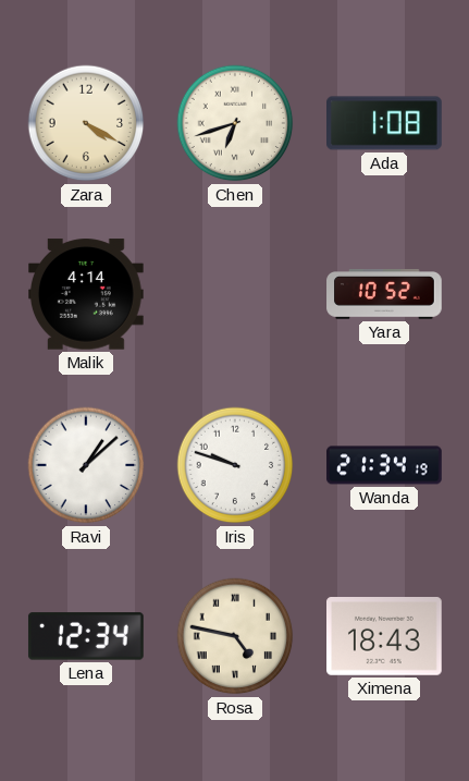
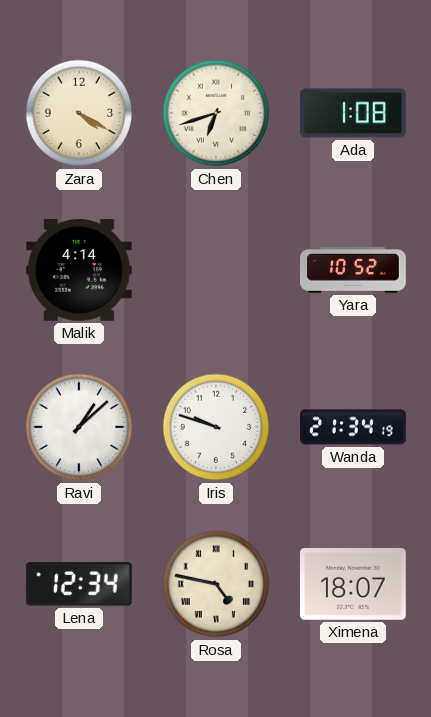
Ximena: 18:43 -> 18:07 (354, 585)
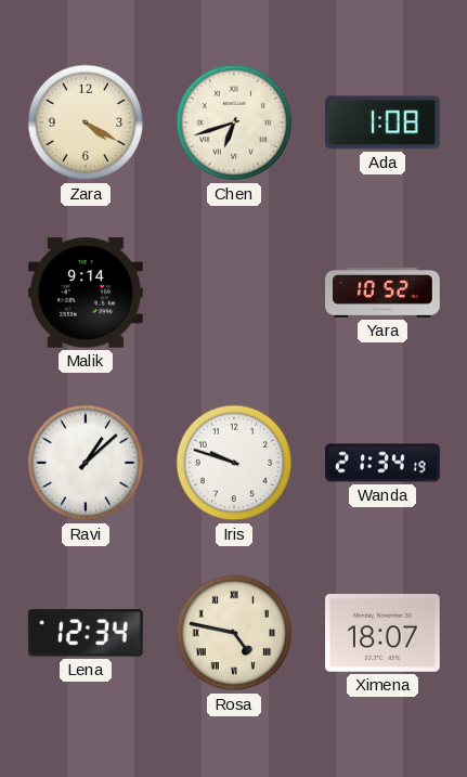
Malik: 4:14 -> 9:14 (87, 293)
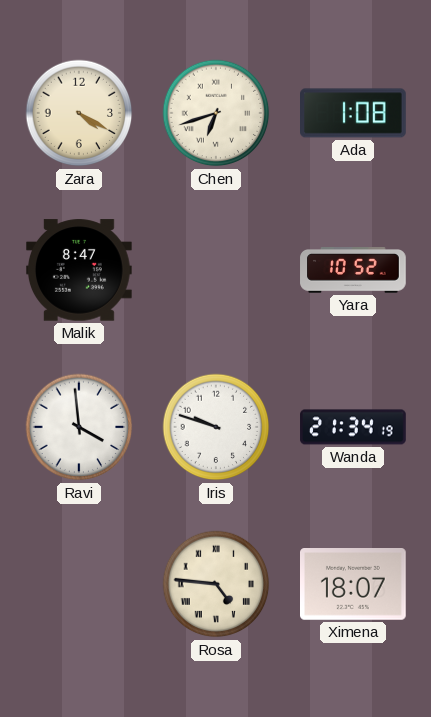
Malik: 9:14 -> 8:47 (80, 270)
Ravi: 1:08 -> 3:59 (79, 427)
Lena: 12:34 -> none (86, 633)
Rosa: 4:47 -> 4:46 (216, 584)
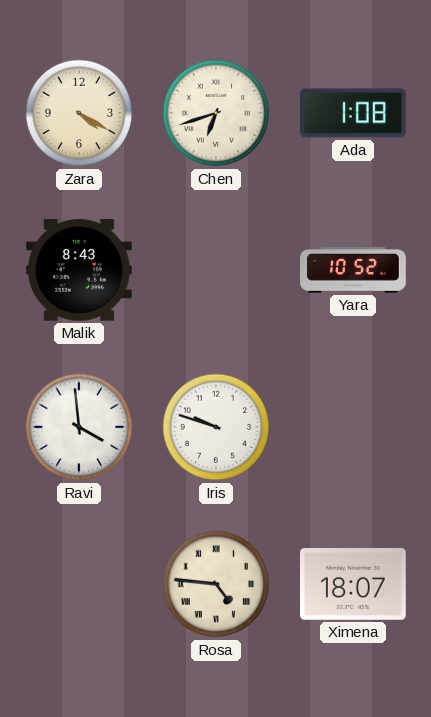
Malik: 8:47 -> 8:43 (80, 270)
Wanda: 21:34 -> none (353, 427)
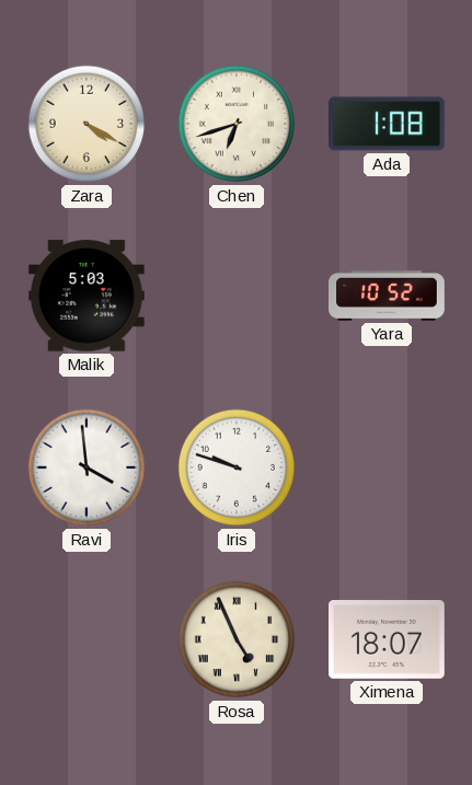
Malik: 8:43 -> 5:03 (88, 296)
Rosa: 4:46 -> 4:56 (237, 639)
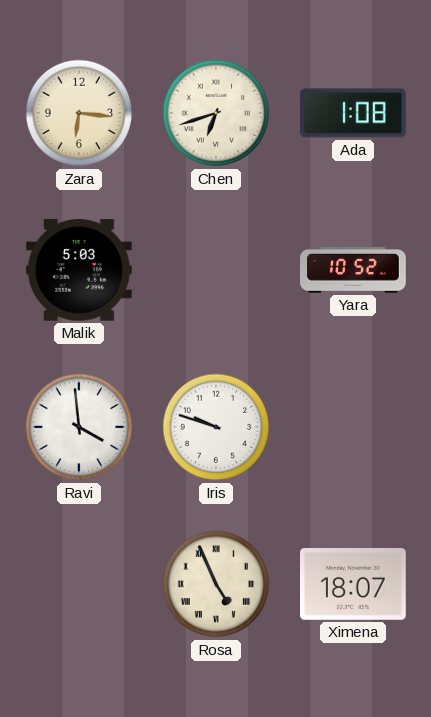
Zara: 4:20 -> 6:16 (79, 113)
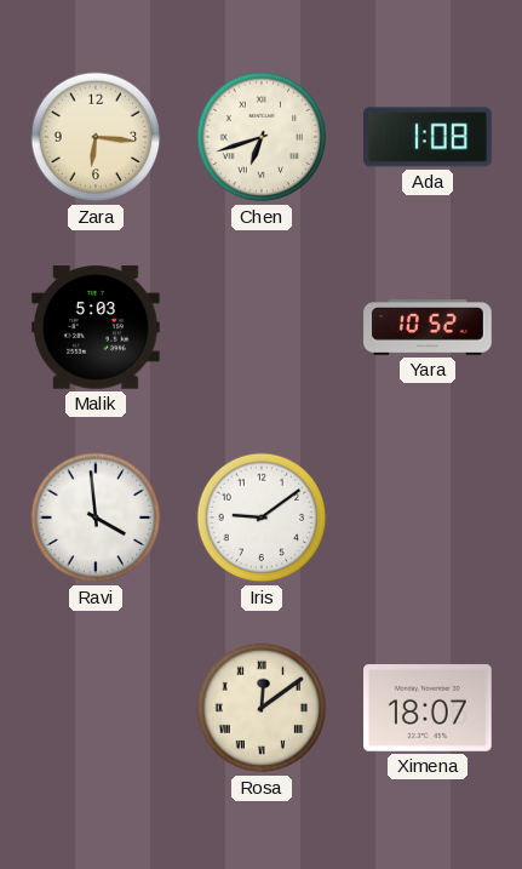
Iris: 9:48 -> 9:09 (262, 518)
Rosa: 4:56 -> 12:09 (262, 708)
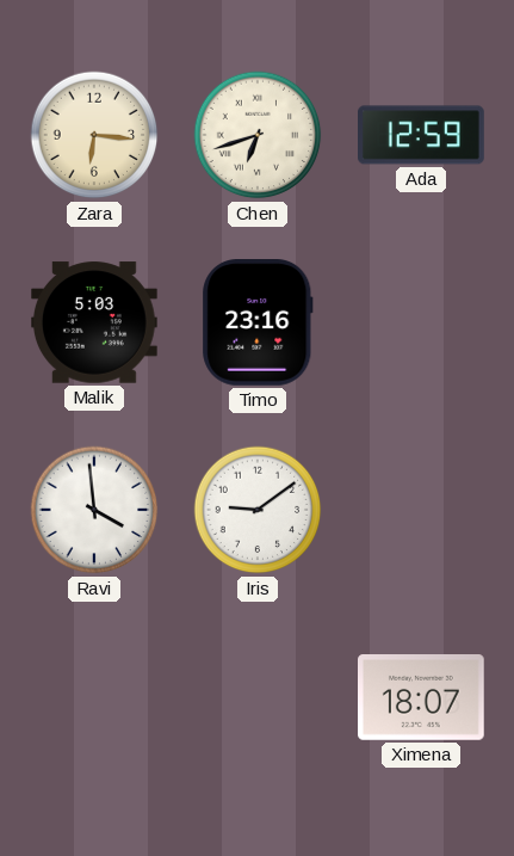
Ada: 1:08 -> 12:59 (422, 135)
Timo: none -> 23:16 (258, 324)
Yara: 10:52 -> none (428, 328)
Rosa: 12:09 -> none (262, 708)
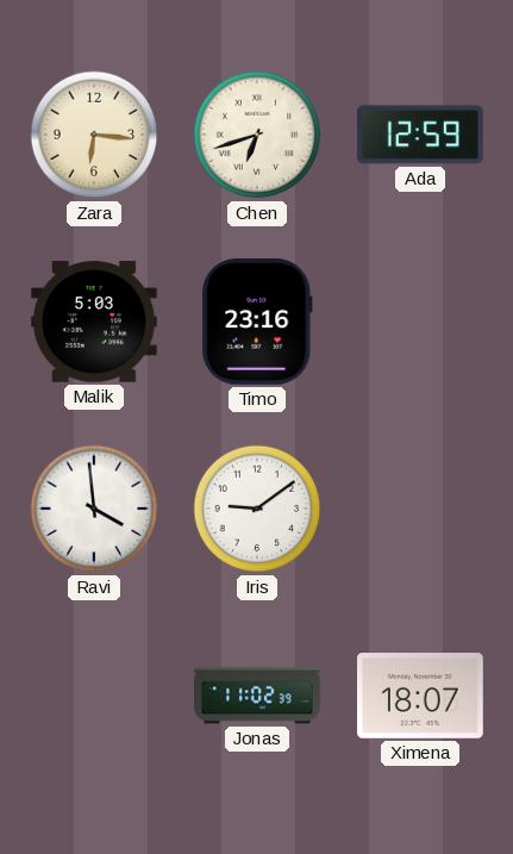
Jonas: none -> 11:02 (257, 696)
